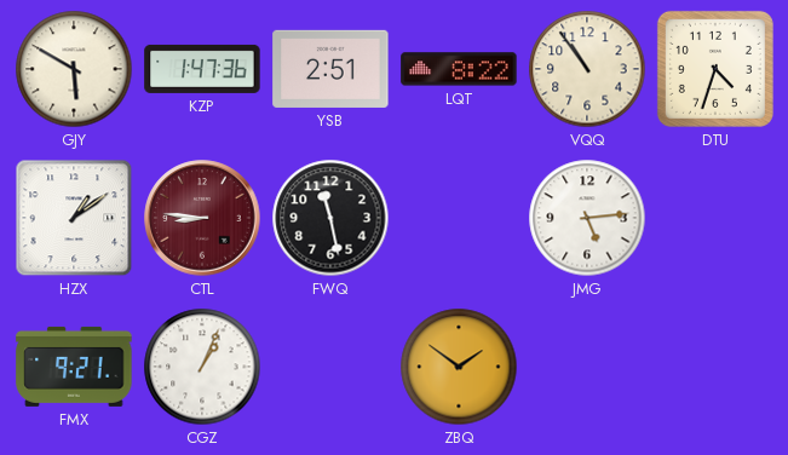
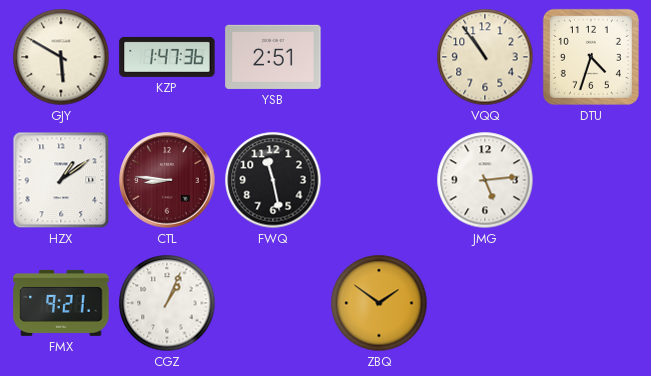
LQT: 8:22 -> none (459, 69)
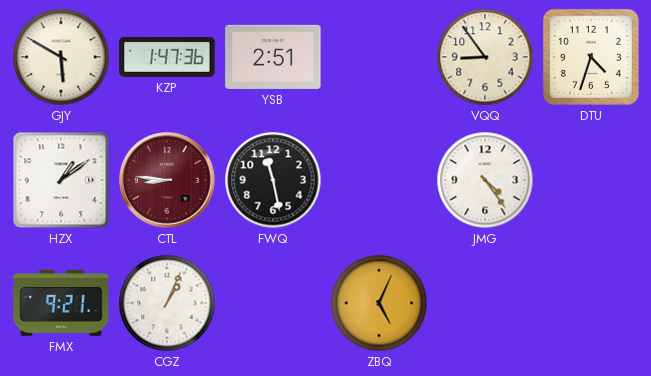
VQQ: 10:54 -> 8:54 (485, 57)
JMG: 5:14 -> 4:24 (485, 180)
ZBQ: 1:51 -> 5:04 (379, 303)
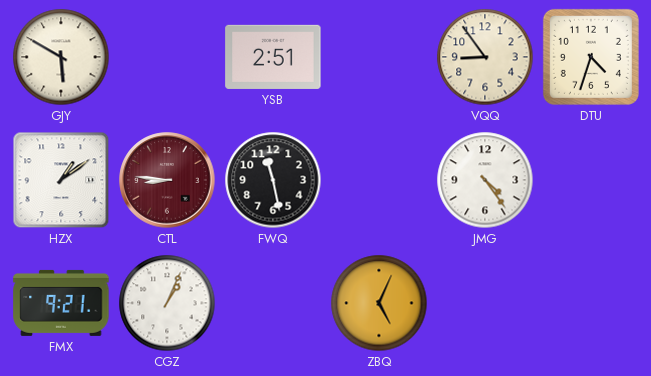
KZP: 1:47 -> none (167, 57)
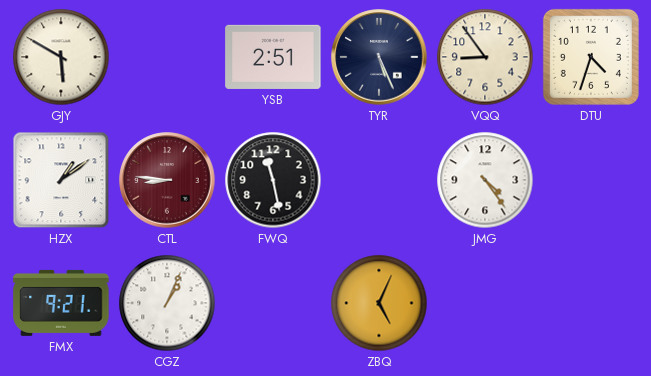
TYR: none -> 5:26 (379, 57)
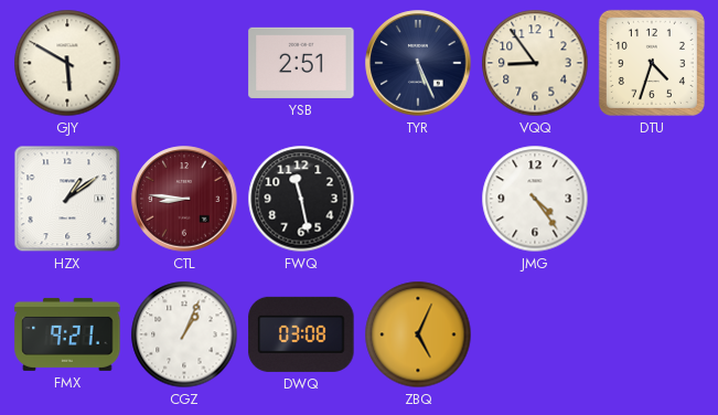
DWQ: none -> 03:08 (301, 334)
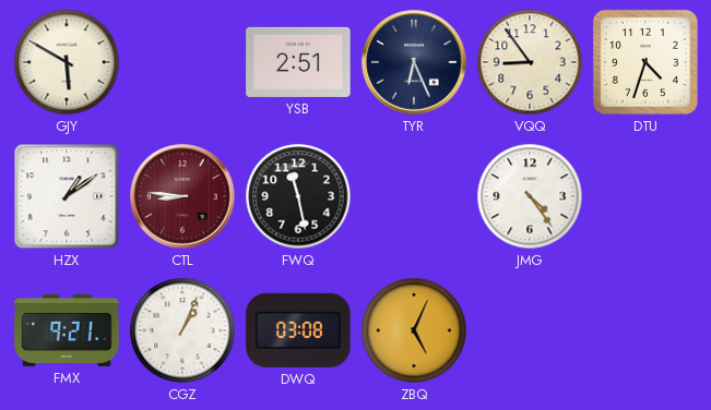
TYR: 5:26 -> 6:26 (414, 62)
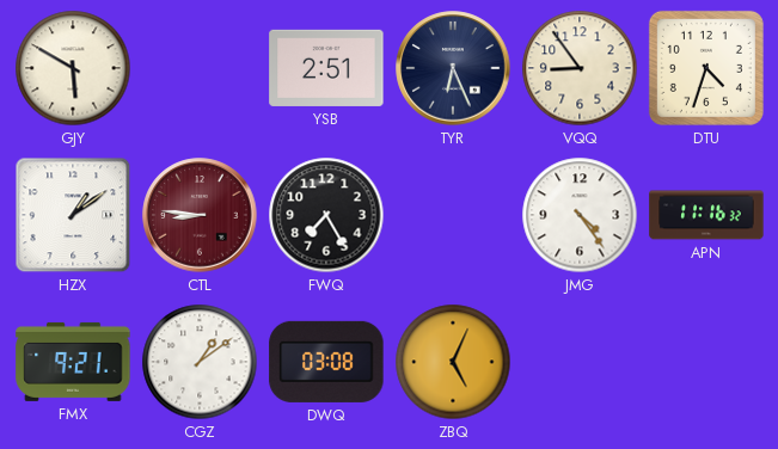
FWQ: 11:28 -> 7:25 (326, 215)
APN: none -> 11:16 (706, 215)
CGZ: 1:04 -> 1:09 (200, 362)
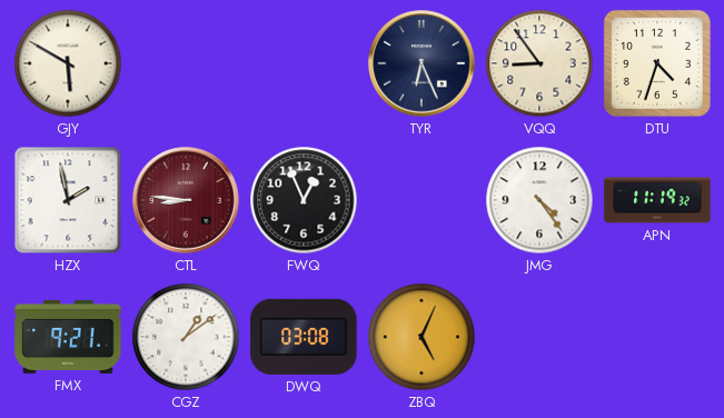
YSB: 2:51 -> none (326, 68)
HZX: 1:09 -> 1:58 (68, 200)
FWQ: 7:25 -> 12:56 (304, 200)
APN: 11:16 -> 11:19 (657, 200)
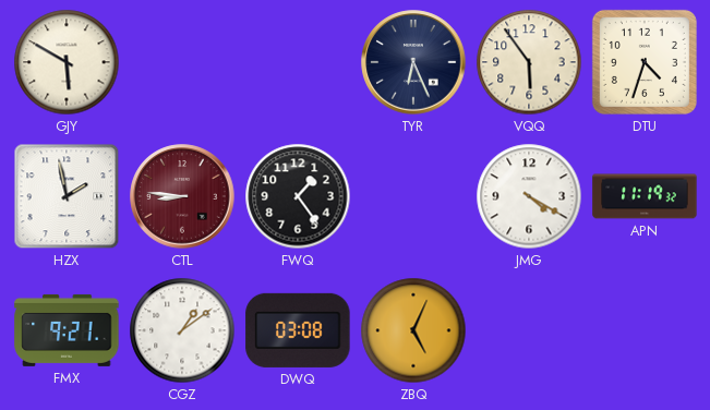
VQQ: 8:54 -> 5:54 (529, 62)
FWQ: 12:56 -> 1:24 (298, 196)
JMG: 4:24 -> 4:20 (529, 196)
